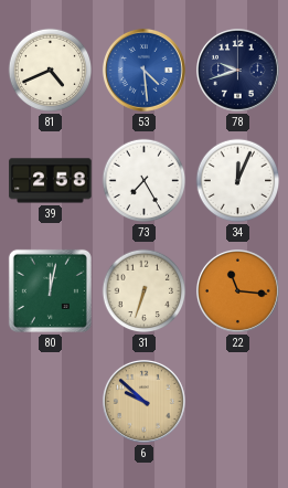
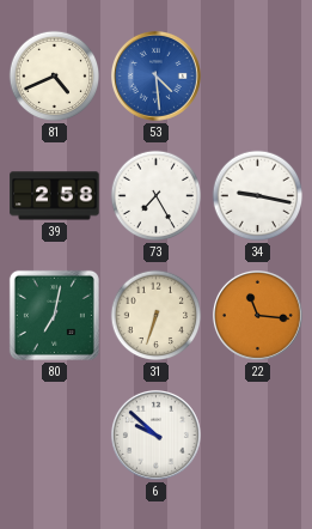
78: 9:42 -> none (237, 70)
34: 12:04 -> 9:17 (258, 196)
80: 12:02 -> 7:02 (54, 315)
6 dial: champagne -> white (155, 434)
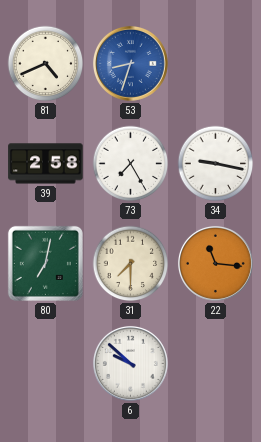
53: 4:29 -> 8:33 (130, 63)
31: 6:33 -> 7:30 (131, 264)
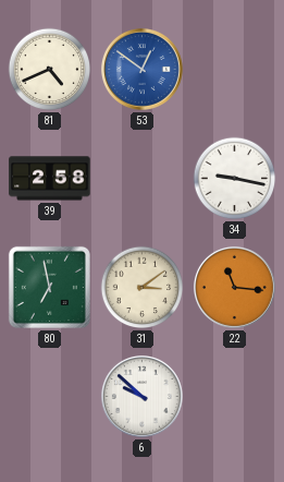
53: 8:33 -> 12:51 (141, 69)
73: 7:25 -> none (131, 164)
80: 7:02 -> 6:58 (49, 287)
31: 7:30 -> 3:09 (143, 288)
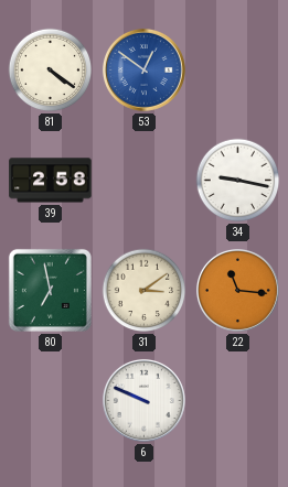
81: 4:41 -> 4:21 (51, 71)
6: 9:52 -> 9:49 (143, 400)
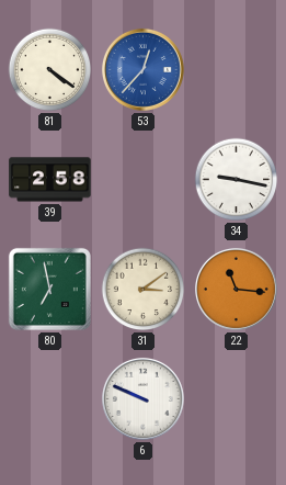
53: 12:51 -> 12:37 (142, 69)
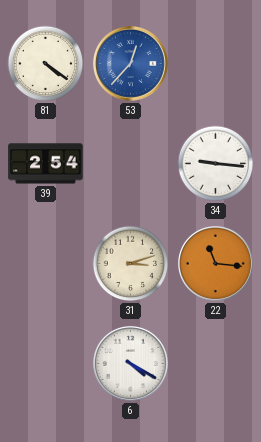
39: 2:58 -> 2:54 (46, 164)
34: 9:17 -> 9:16 (216, 164)
80: 6:58 -> none (49, 289)
31: 3:09 -> 3:12 (131, 264)
6: 9:49 -> 4:20 (130, 363)
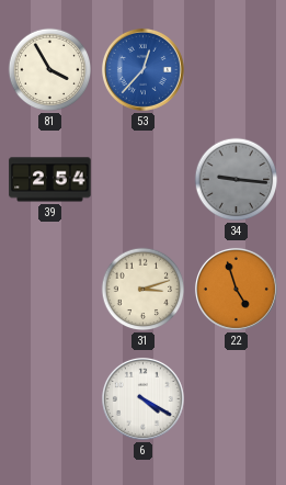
81: 4:21 -> 3:55 (50, 70)
34 dial: white -> grey (237, 180)
22: 11:16 -> 4:57 (236, 289)
